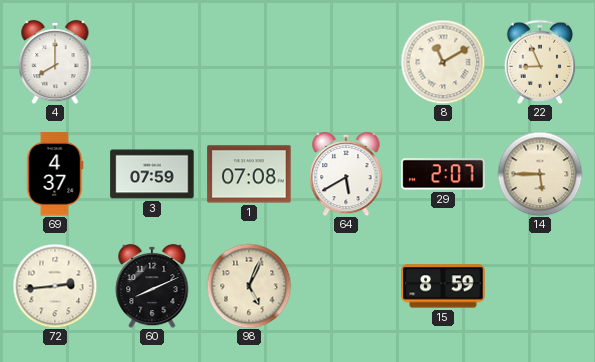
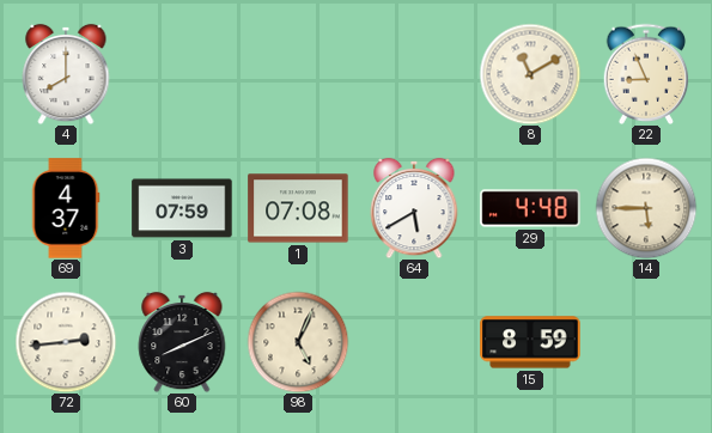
29: 2:07 -> 4:48 (530, 208)
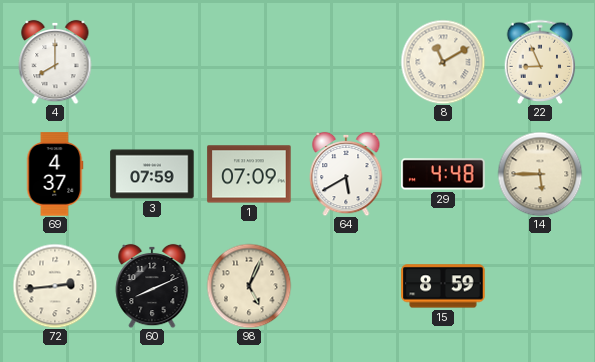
1: 07:08 -> 07:09 (249, 174)
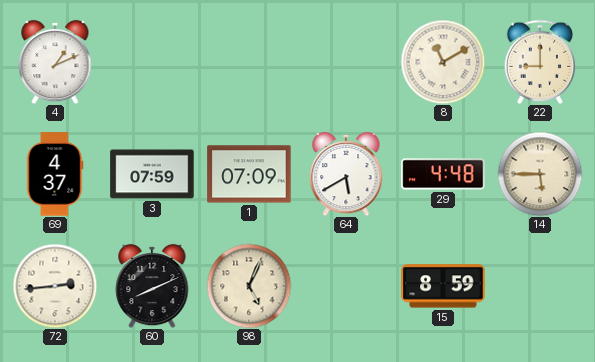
4: 8:00 -> 1:11 (55, 62)
22: 8:56 -> 9:00 (540, 61)
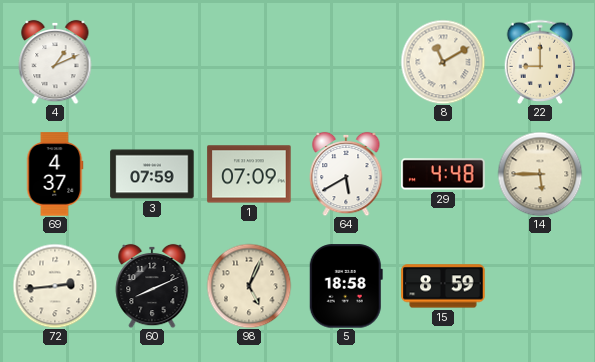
5: none -> 18:58 (346, 286)
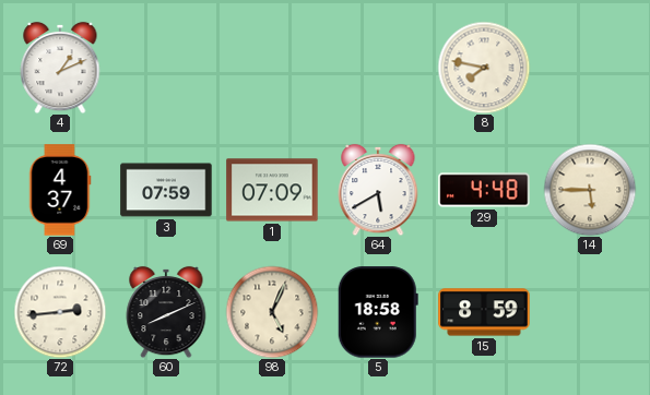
8: 11:10 -> 7:47 (484, 68)
22: 9:00 -> none (540, 61)
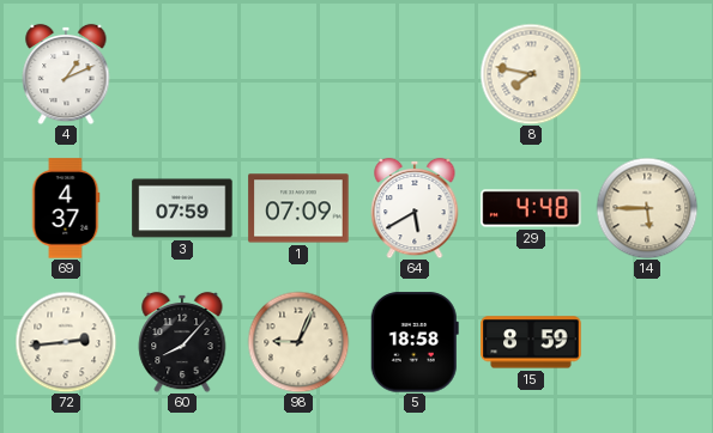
60: 8:11 -> 8:07 (182, 342)
98: 5:04 -> 9:04 (298, 342)
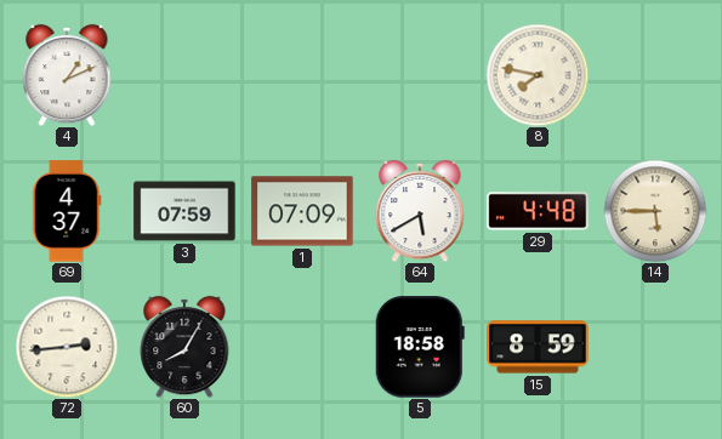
60: 8:07 -> 8:05 (184, 347)
98: 9:04 -> none (298, 342)
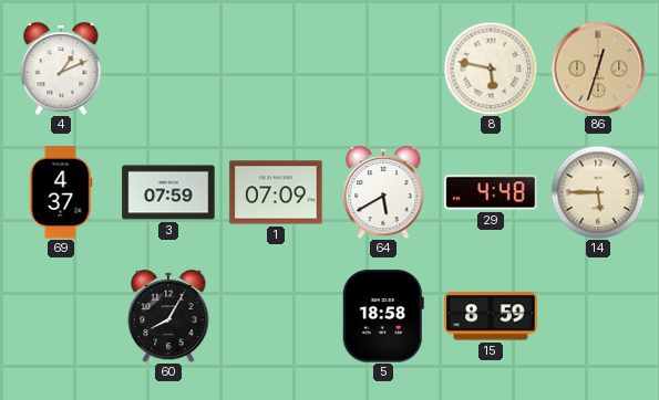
8: 7:47 -> 5:47 (491, 69)
86: none -> 12:33 (598, 69)
72: 2:44 -> none (67, 347)
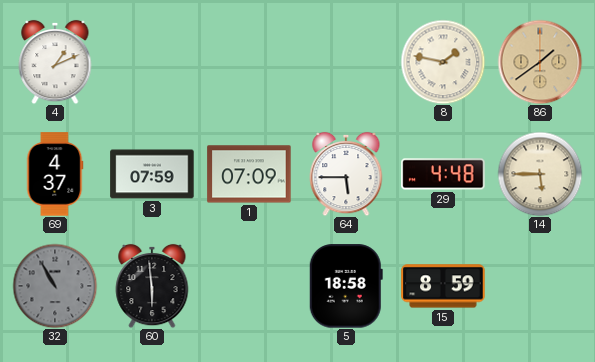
8: 5:47 -> 1:47 (443, 62)
86: 12:33 -> 1:39 (540, 62)
64: 5:40 -> 5:45 (346, 174)
32: none -> 10:55 (55, 286)
60: 8:05 -> 5:59 (152, 286)
